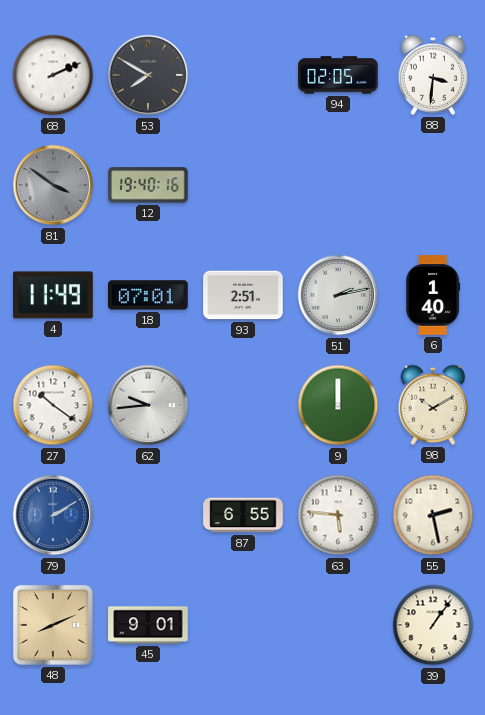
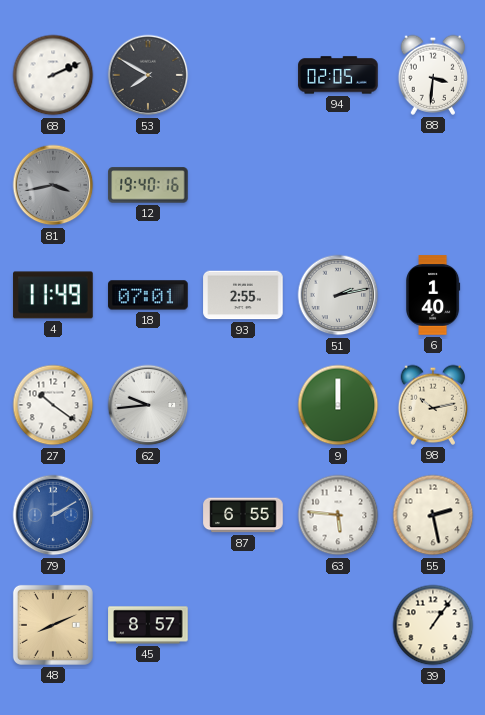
81: 3:51 -> 3:43 (53, 185)
93: 2:51 -> 2:55 (243, 295)
98: 10:10 -> 10:13 (433, 405)
45: 9:01 -> 8:57 (148, 625)
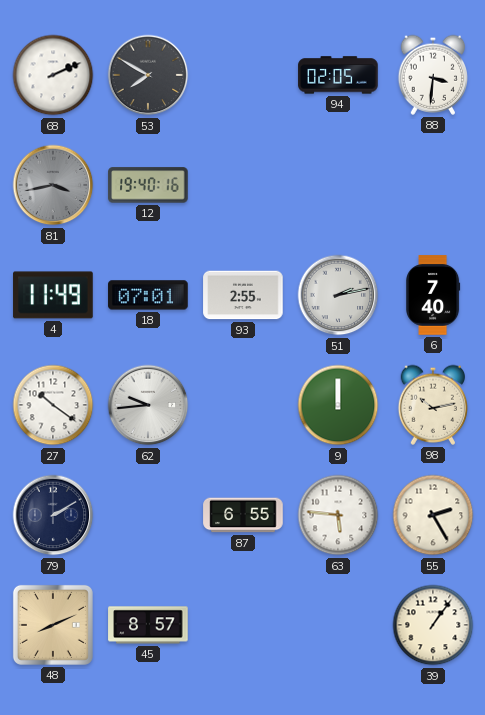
6: 1:40 -> 7:40 (434, 295)
79 dial: blue -> navy (53, 515)
55: 2:28 -> 2:25 (433, 515)
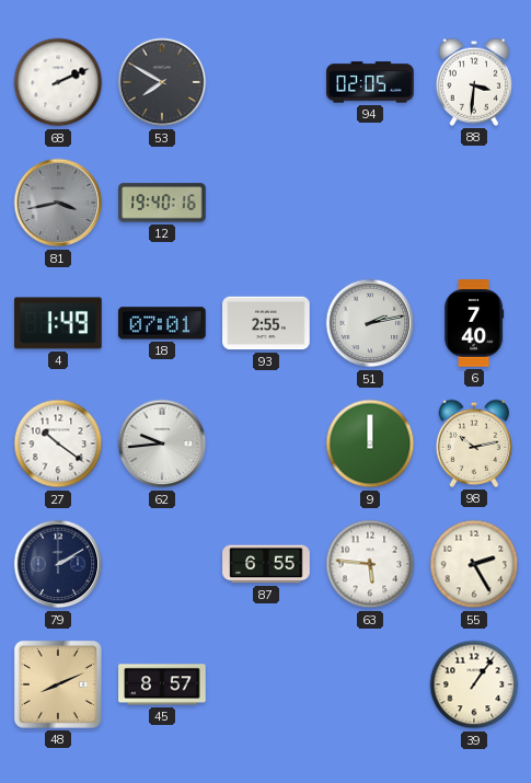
4: 11:49 -> 1:49 (58, 323)
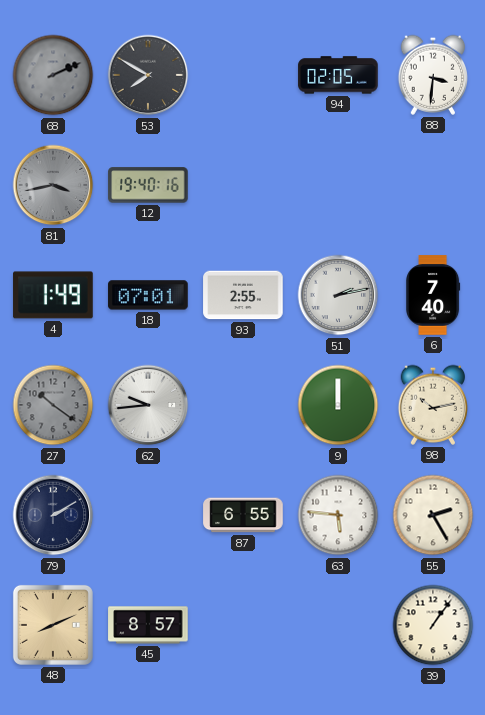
68 dial: white -> grey (53, 75)
27 dial: white -> grey (53, 405)
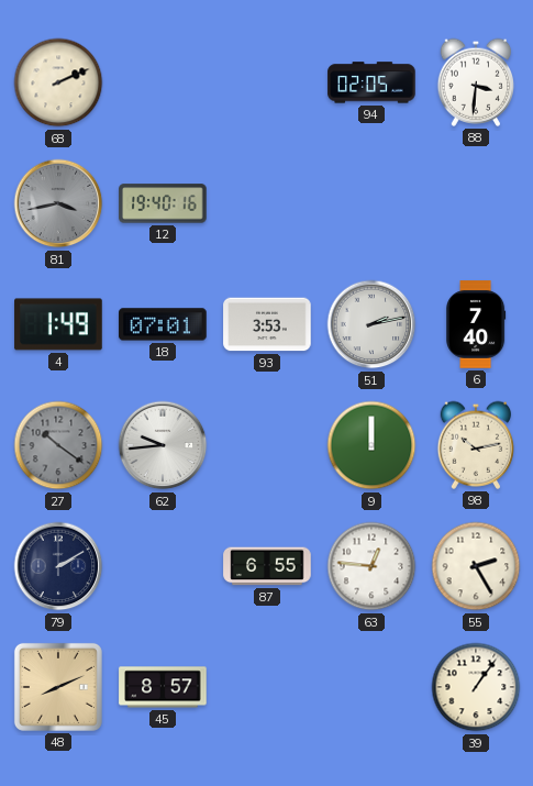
68 dial: grey -> cream (58, 82)
53: 7:50 -> none (148, 75)
93: 2:55 -> 3:53 (267, 324)
63: 5:46 -> 12:46 (371, 566)
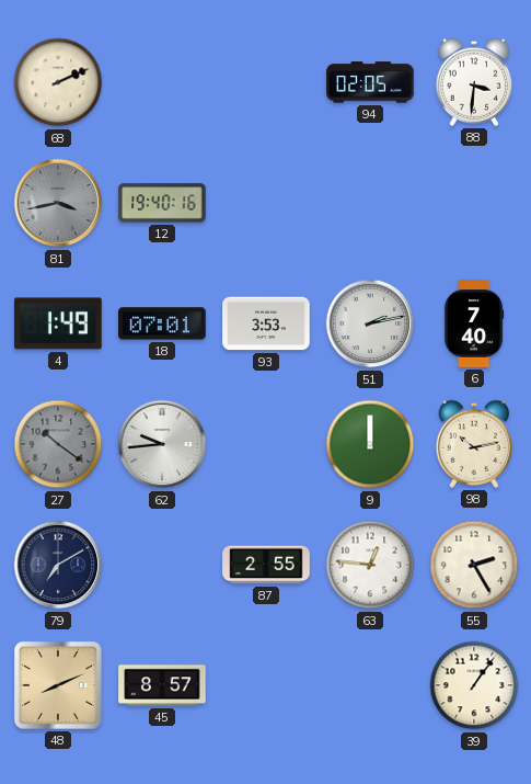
79: 2:10 -> 7:10 (58, 565)
87: 6:55 -> 2:55 (266, 565)
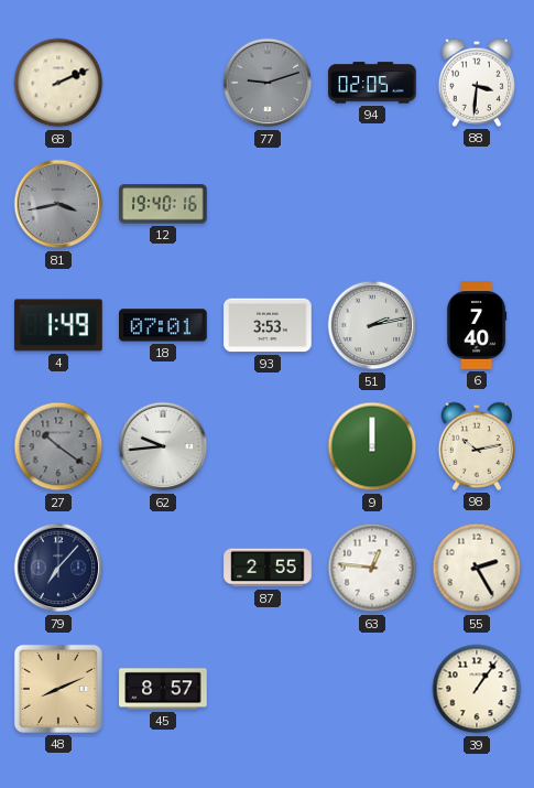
77: none -> 9:12 (268, 83)
79: 7:10 -> 7:07 (58, 568)
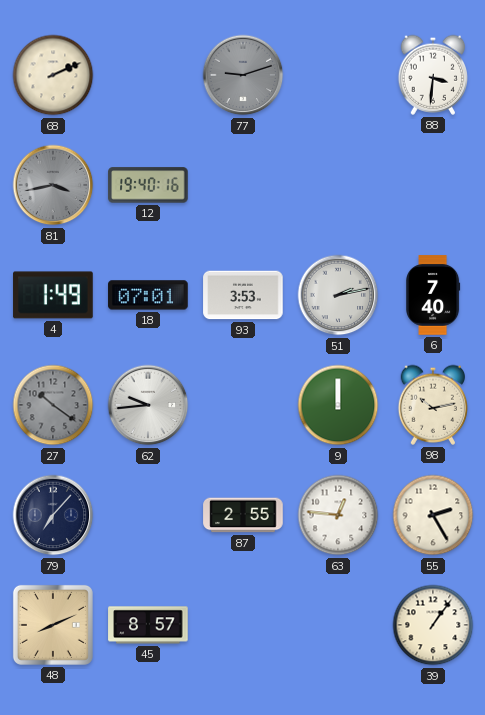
94: 02:05 -> none (372, 83)
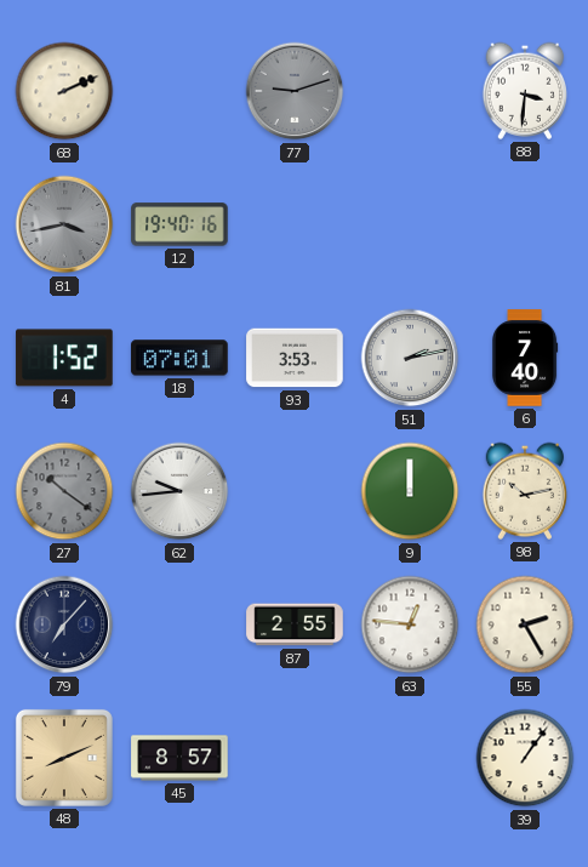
4: 1:49 -> 1:52 (64, 358)
